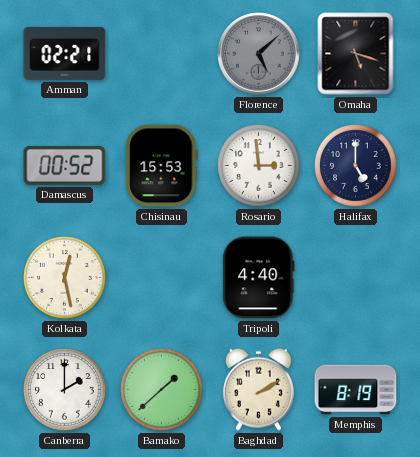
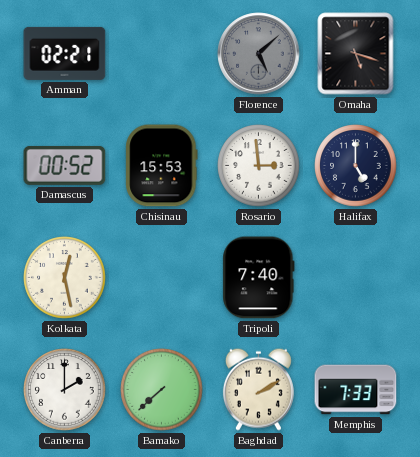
Tripoli: 4:40 -> 7:40 (259, 278)
Bamako: 1:38 -> 7:38 (162, 390)
Memphis: 8:19 -> 7:33 (356, 390)
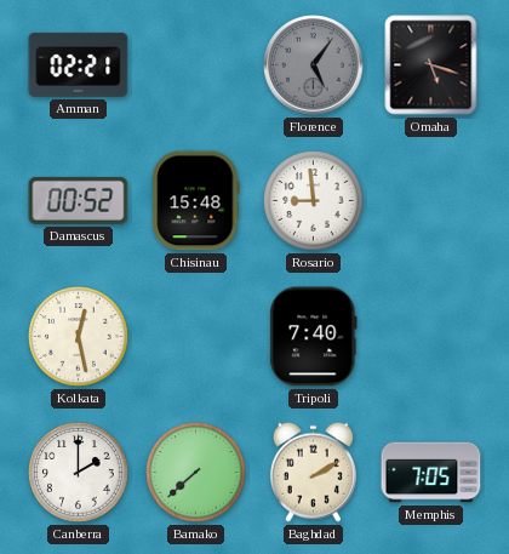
Florence: 5:08 -> 5:06 (314, 65)
Chisinau: 15:53 -> 15:48 (196, 201)
Rosario: 2:59 -> 8:59 (314, 201)
Halifax: 5:00 -> none (356, 166)
Memphis: 7:33 -> 7:05 (431, 473)
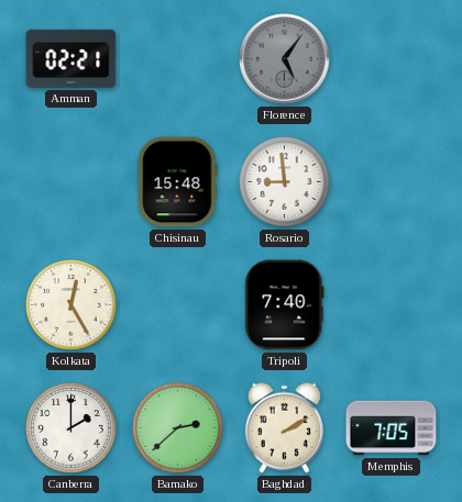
Omaha: 5:18 -> none (431, 65)
Damascus: 00:52 -> none (79, 200)
Kolkata: 12:28 -> 12:25 (71, 305)
Bamako: 7:38 -> 2:38 (178, 428)
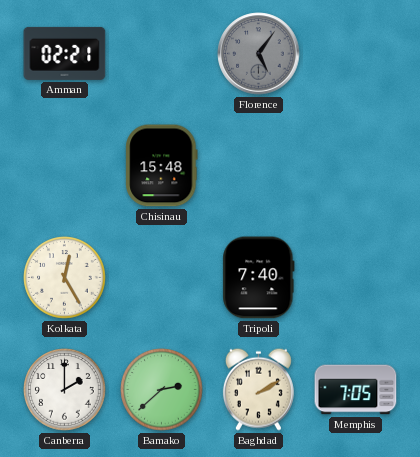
Rosario: 8:59 -> none (285, 182)
